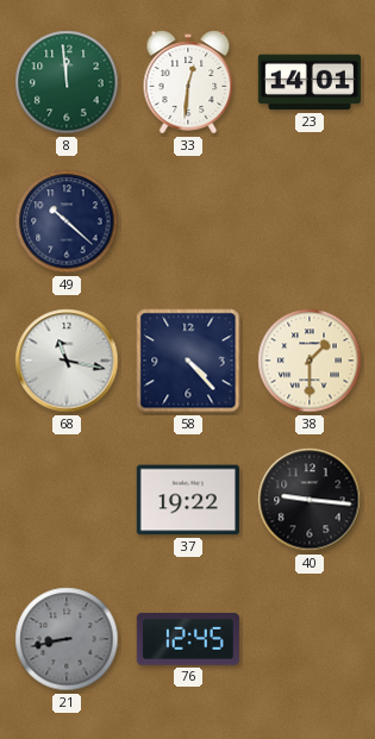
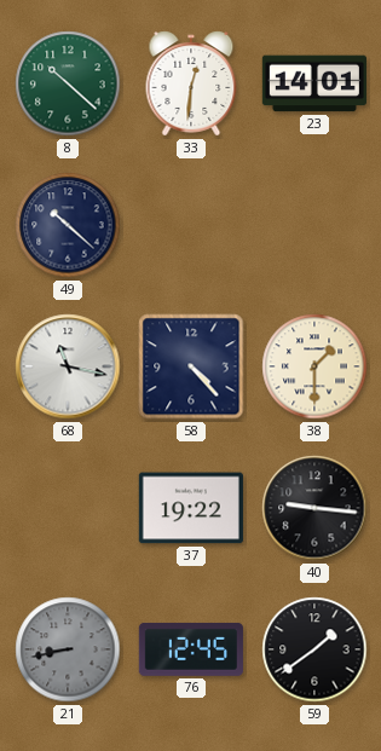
8: 11:59 -> 10:22 (68, 83)
59: none -> 1:39 (314, 649)
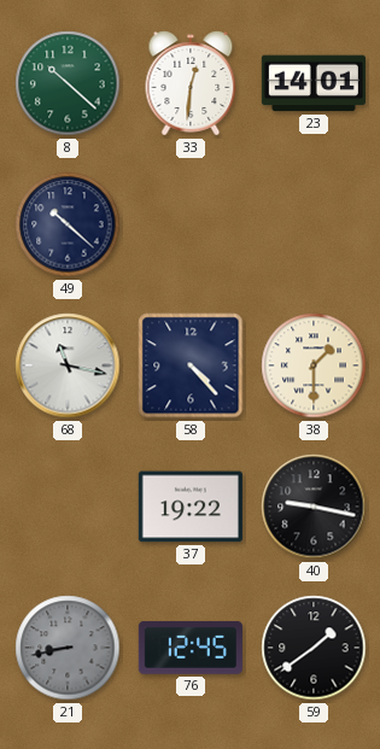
40: 9:16 -> 9:17 (314, 507)
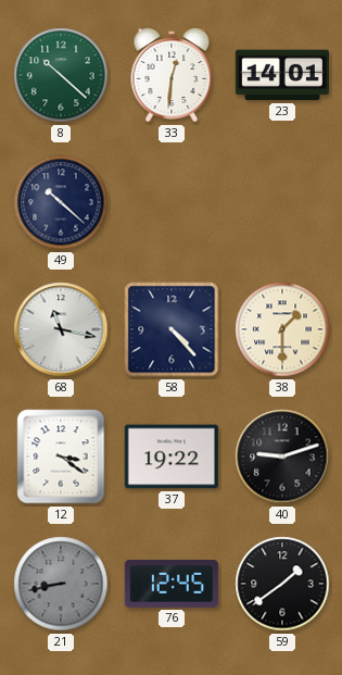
12: none -> 3:21 (61, 457)
40: 9:17 -> 9:12 (282, 457)
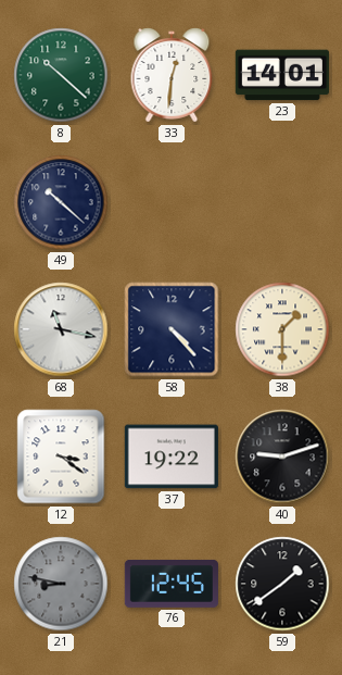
21: 8:43 -> 8:47 (61, 584)
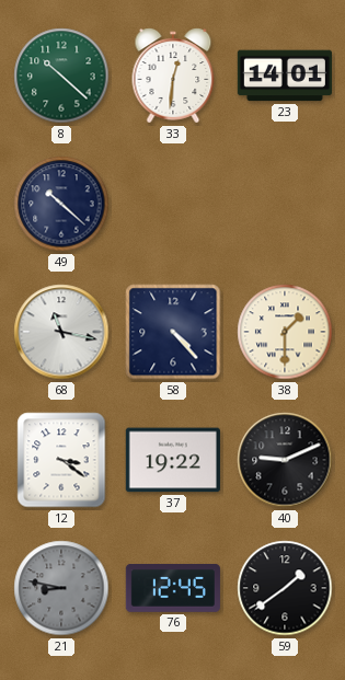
40: 9:12 -> 9:11 (285, 460)
